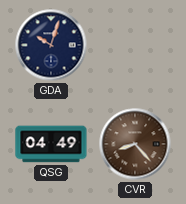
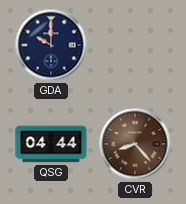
GDA: 10:03 -> 10:00 (51, 45)
QSG: 04:49 -> 04:44 (51, 144)
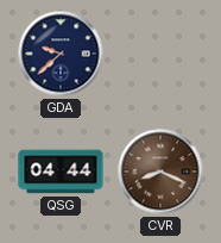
GDA: 10:00 -> 9:38 (61, 54)
CVR: 8:23 -> 8:19 (160, 172)
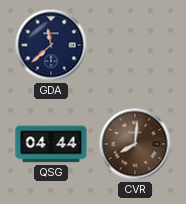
GDA: 9:38 -> 11:38 (51, 45)
CVR: 8:19 -> 8:01 (135, 144)
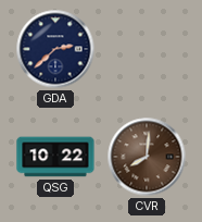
GDA: 11:38 -> 2:38 (55, 49)
QSG: 04:44 -> 10:22 (55, 157)
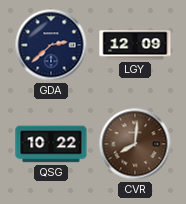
LGY: none -> 12:09 (135, 45)
